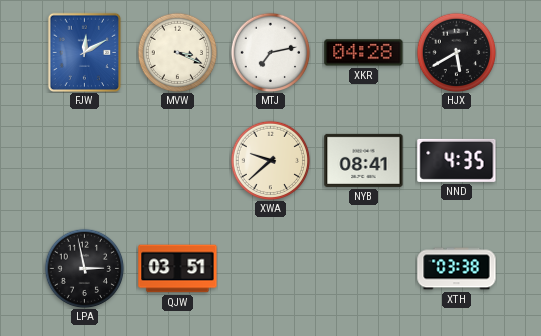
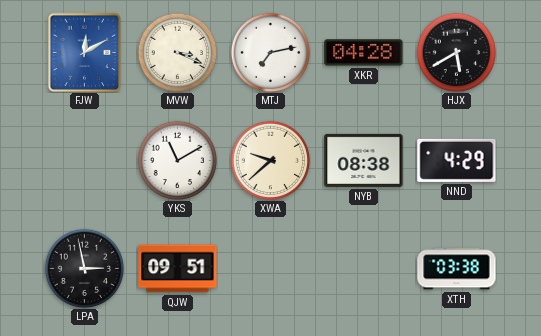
YKS: none -> 11:10 (177, 160)
NYB: 08:41 -> 08:38 (364, 160)
NND: 4:35 -> 4:29 (457, 160)
QJW: 03:51 -> 09:51 (178, 269)
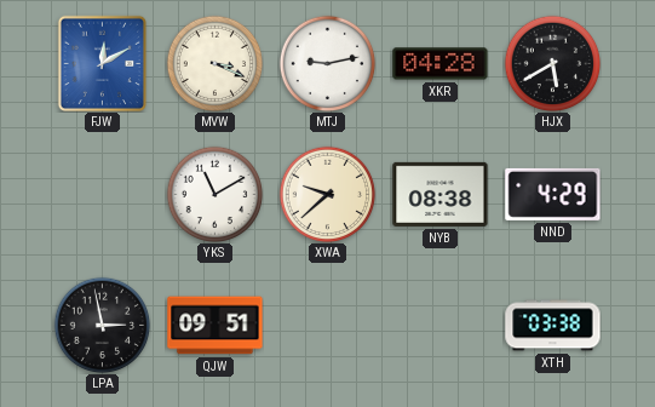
MTJ: 7:13 -> 9:13 (327, 63)
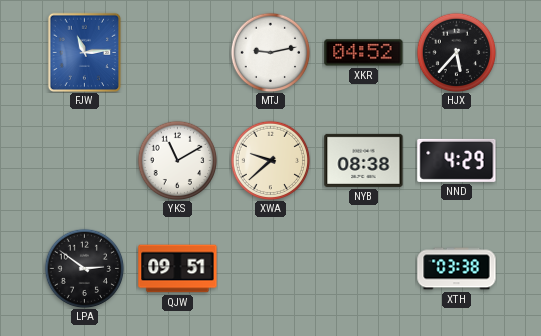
FJW: 12:10 -> 11:14 (85, 52)
MVW: 3:19 -> none (214, 63)
XKR: 04:28 -> 04:52 (364, 53)
HJX: 5:40 -> 5:37 (456, 52)
LPA: 2:58 -> 2:51 (84, 268)
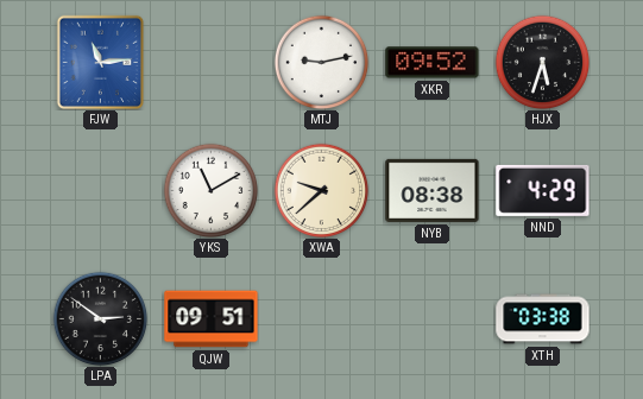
XKR: 04:52 -> 09:52 (433, 63)
HJX: 5:37 -> 5:33 (542, 62)
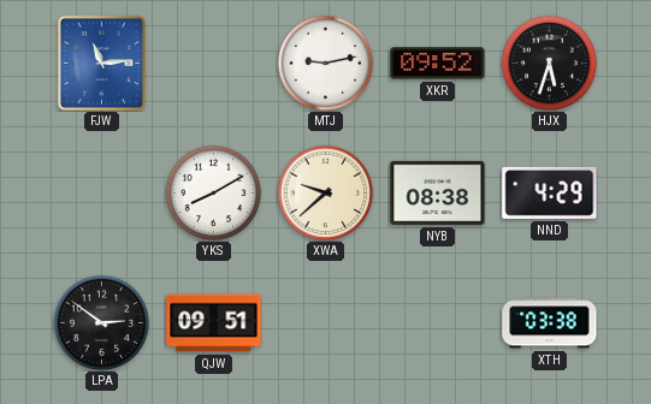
YKS: 11:10 -> 8:10 (213, 192)
